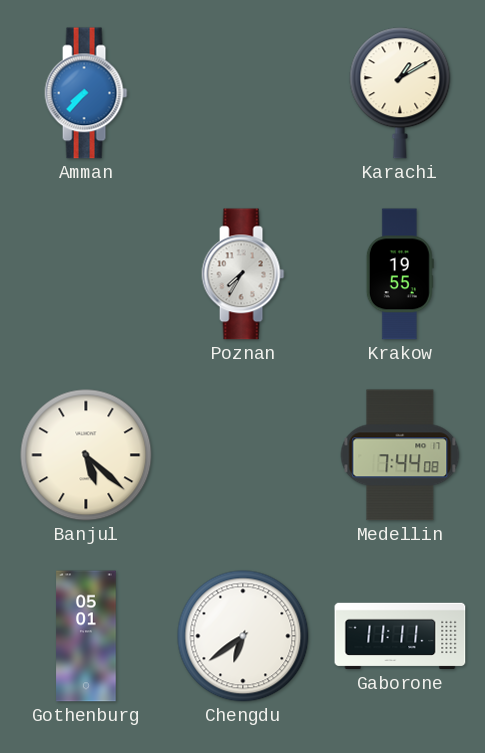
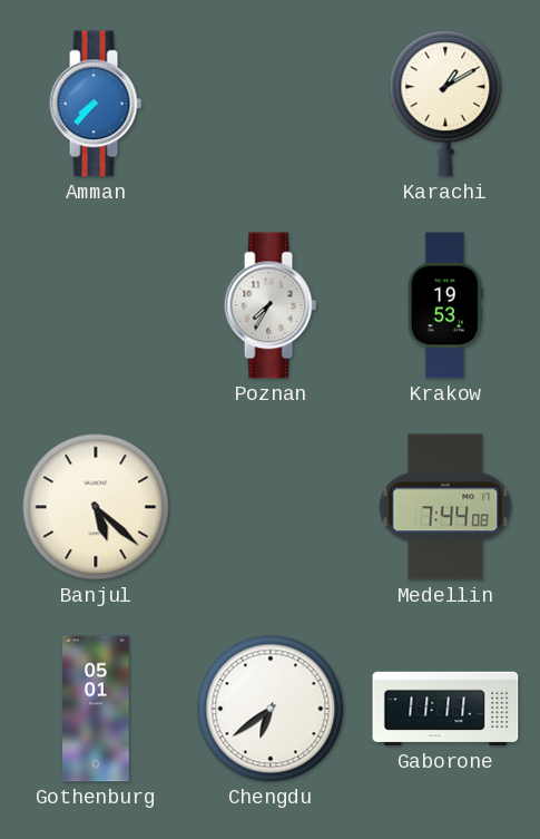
Krakow: 19:55 -> 19:53 (445, 305)
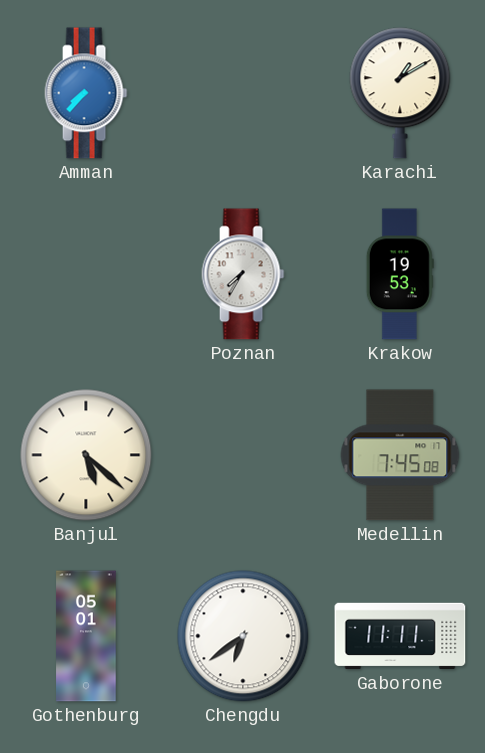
Medellin: 7:44 -> 7:45 (400, 455)
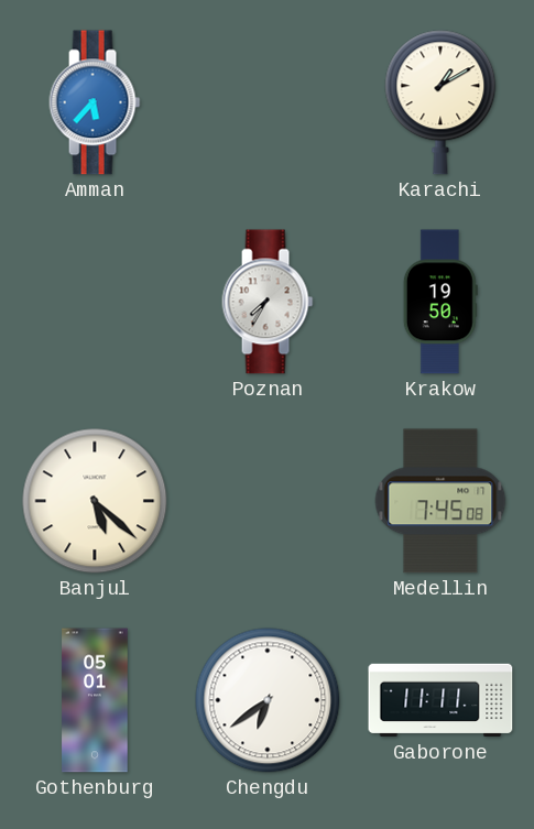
Amman: 7:37 -> 5:37 (95, 102)
Krakow: 19:53 -> 19:50 (440, 302)
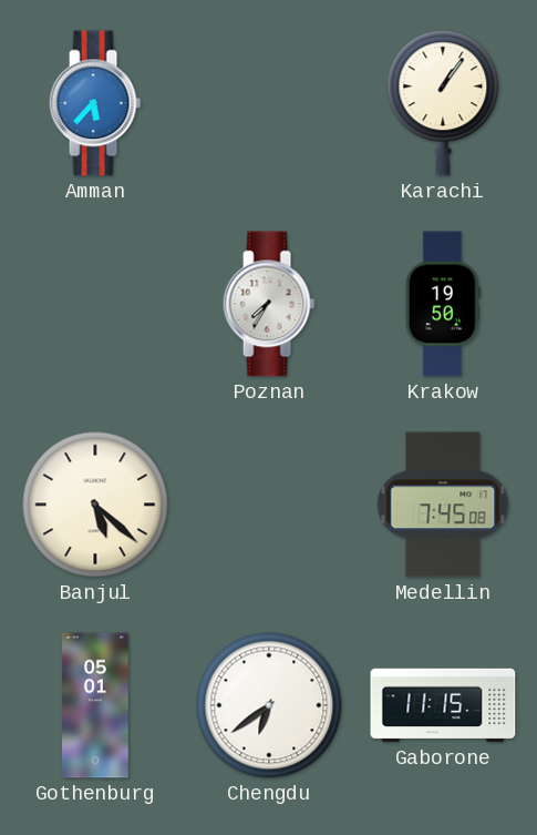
Karachi: 1:10 -> 1:06 (443, 103)
Gaborone: 11:11 -> 11:15 (443, 705)
